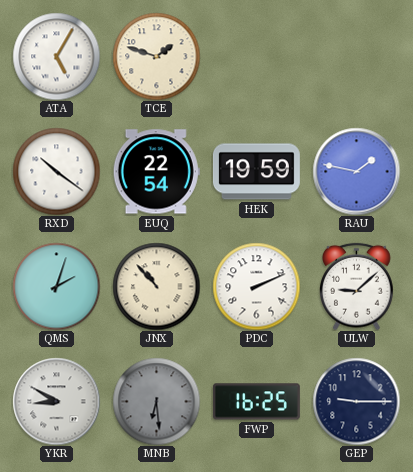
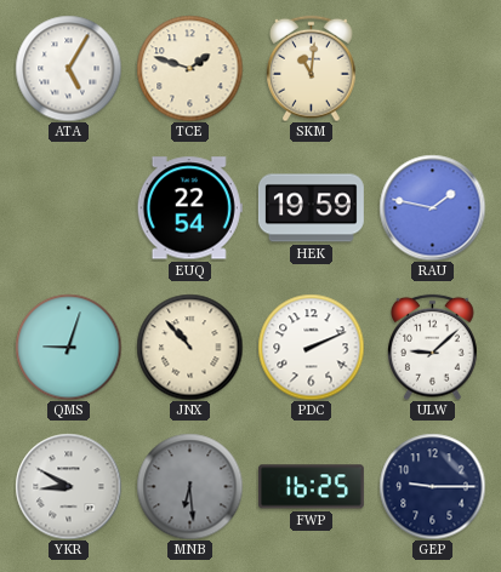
SKM: none -> 11:01 (312, 68)
RXD: 10:21 -> none (56, 171)
QMS: 2:03 -> 9:03 (68, 347)
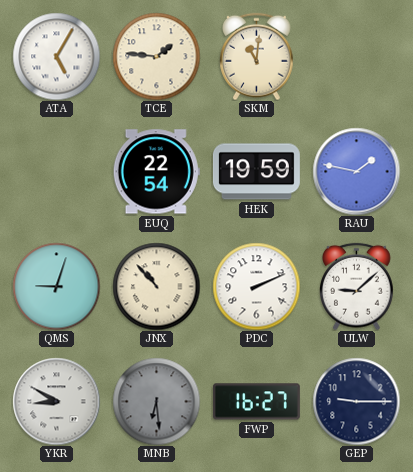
TCE: 1:48 -> 1:46 (156, 56)
FWP: 16:25 -> 16:27 (256, 402)
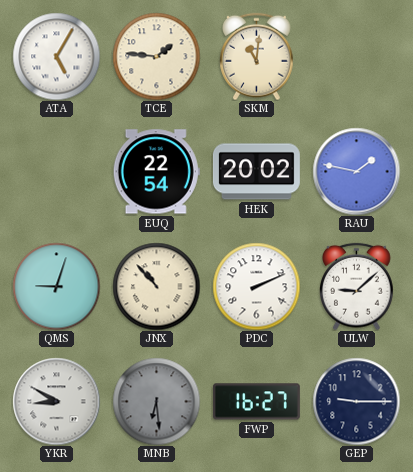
HEK: 19:59 -> 20:02 (256, 172)
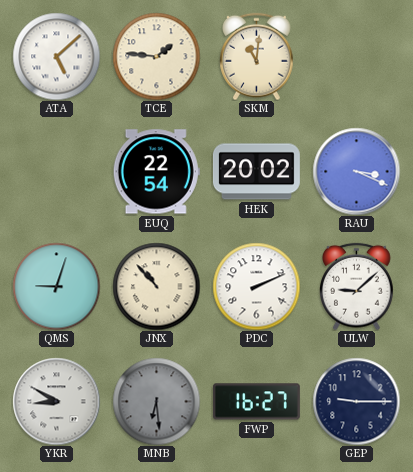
ATA: 5:05 -> 5:08 (56, 56)
RAU: 1:47 -> 3:19 (356, 171)
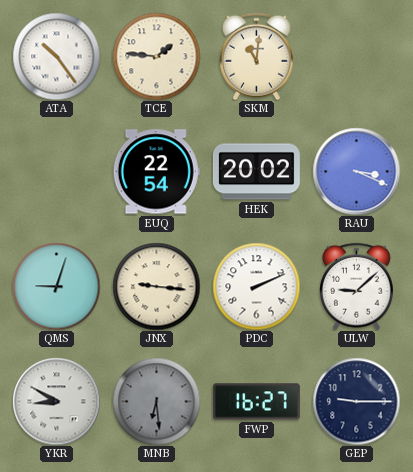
ATA: 5:08 -> 10:24 (56, 56)
JNX: 10:53 -> 9:16 (156, 286)
